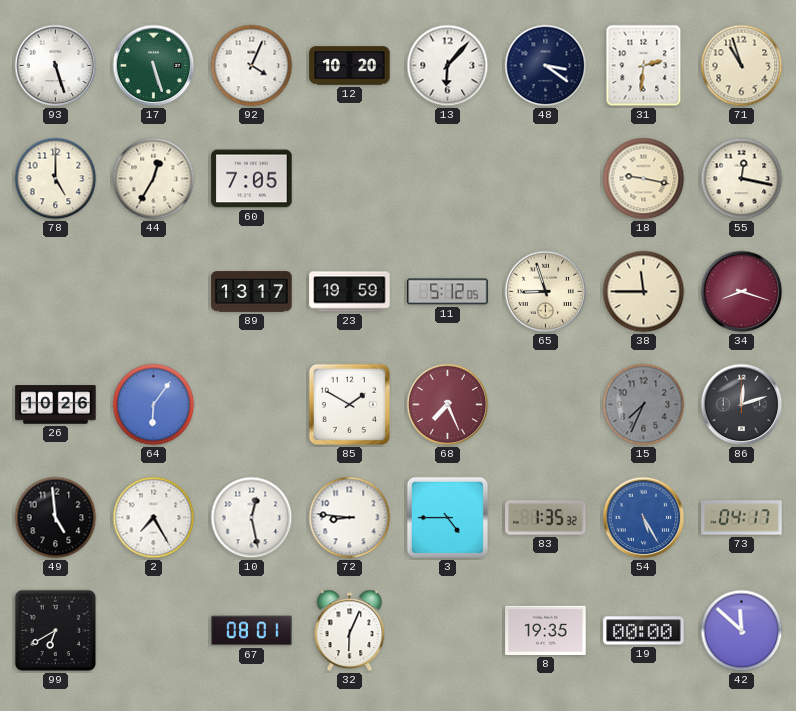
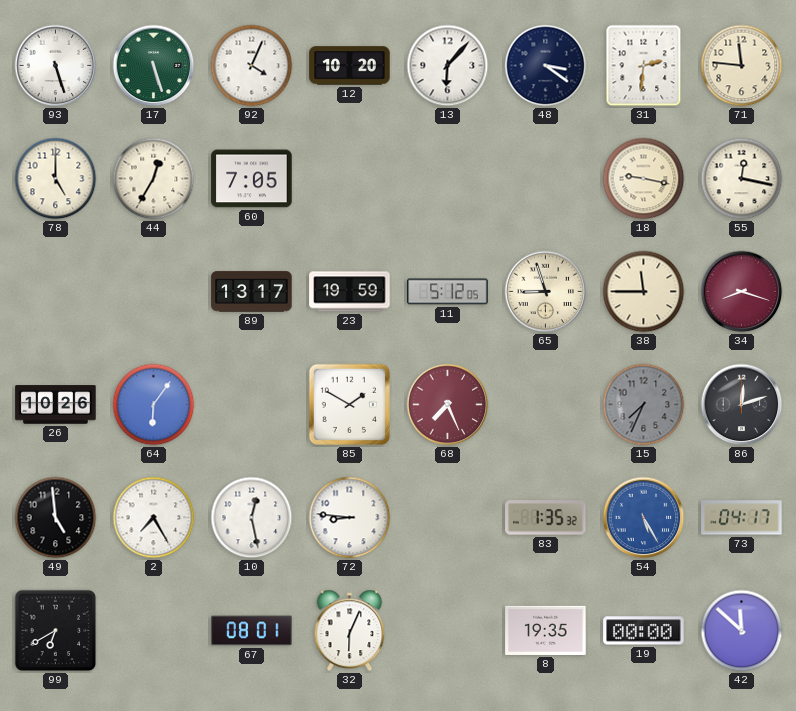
71: 10:57 -> 11:46 (742, 66)
3: 4:45 -> none (447, 517)
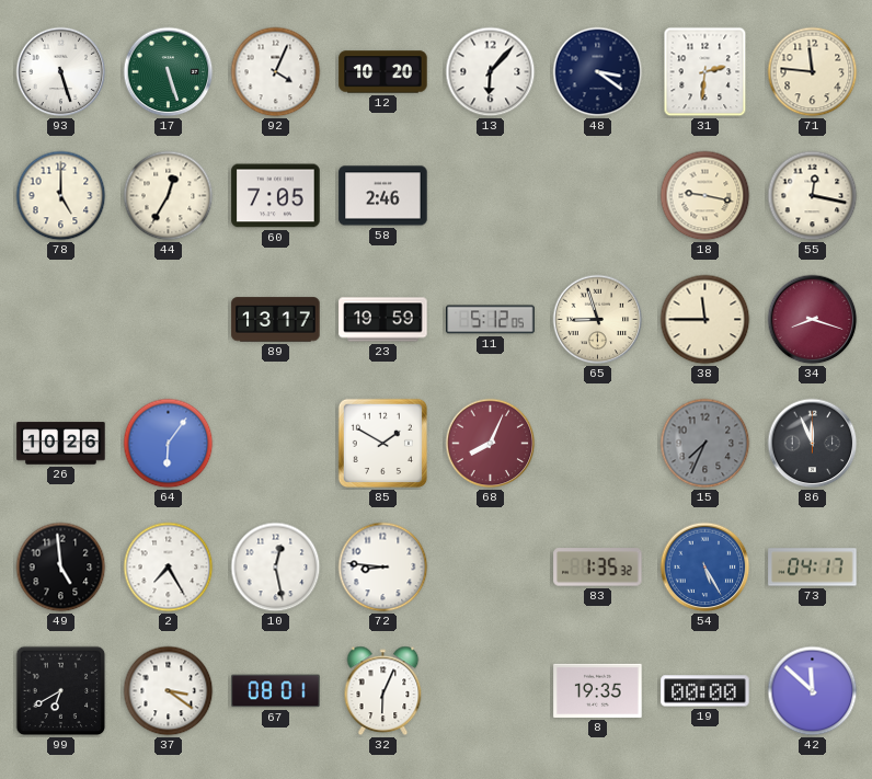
58: none -> 2:46 (383, 196)
68: 7:26 -> 8:04 (491, 444)
86: 12:12 -> 11:56 (813, 444)
37: none -> 3:21 (169, 691)
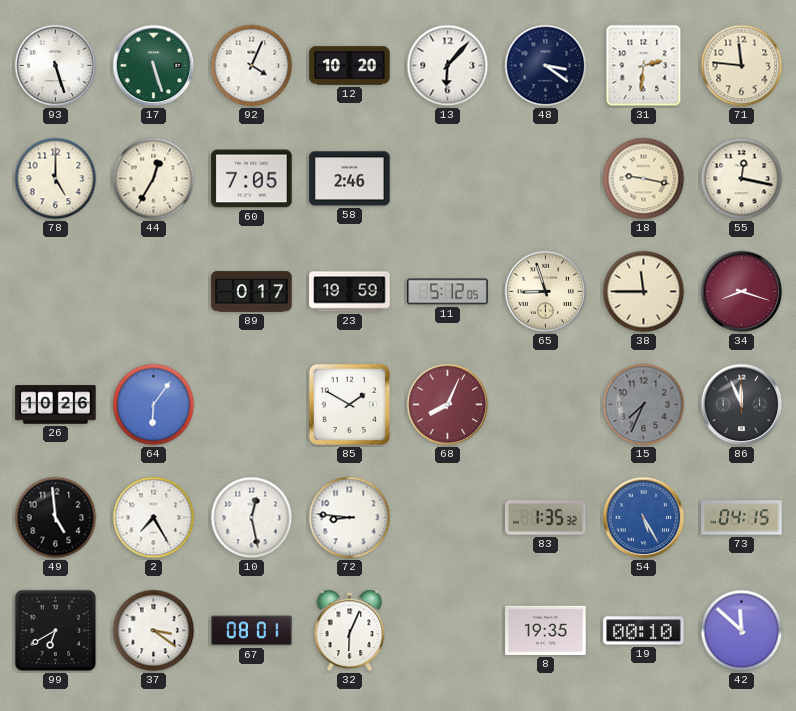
89: 13:17 -> 0:17 (252, 292)
73: 04:17 -> 04:15 (742, 518)
19: 00:00 -> 00:10 (644, 631)
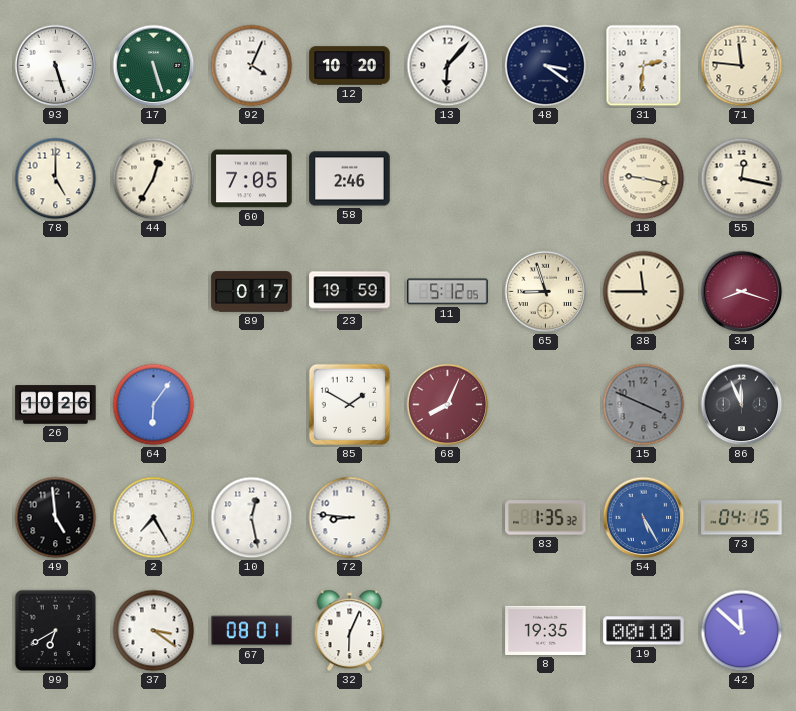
15: 7:34 -> 3:49 (644, 405)
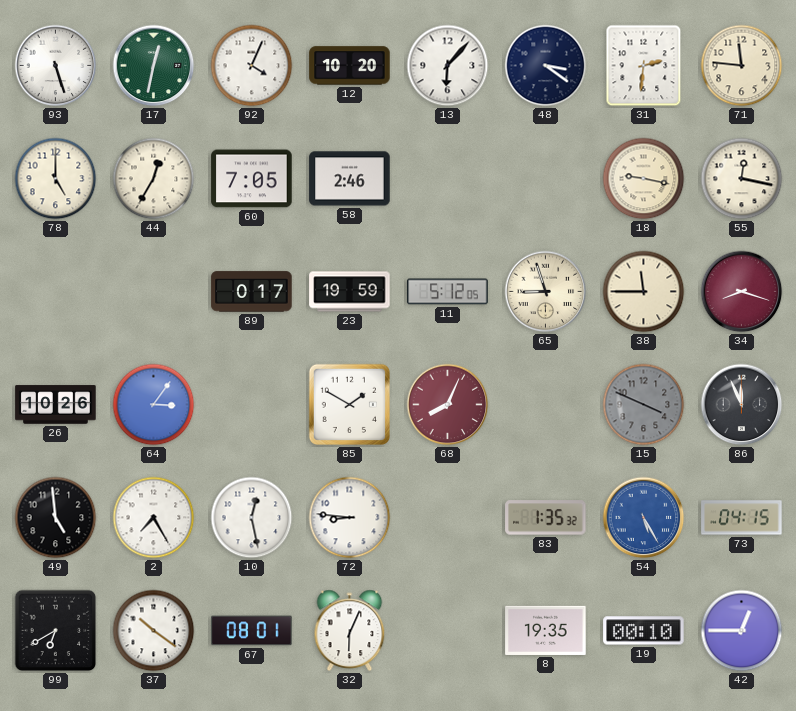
17: 5:27 -> 12:32 (154, 66)
64: 6:06 -> 3:06 (154, 405)
37: 3:21 -> 10:21 (154, 631)
42: 11:52 -> 12:45 (742, 631)
